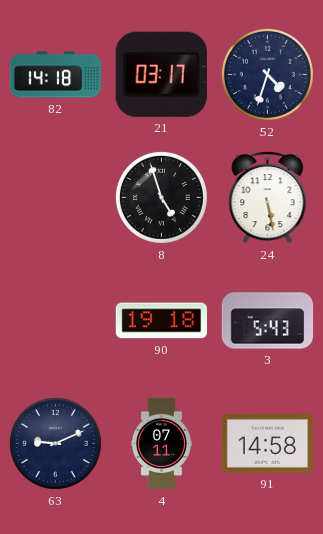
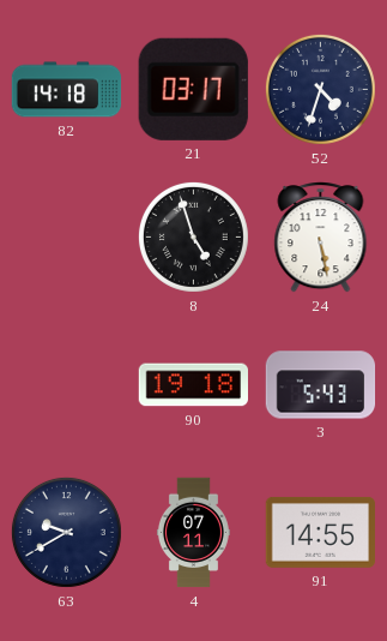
63: 9:11 -> 9:40 (66, 532)
91: 14:58 -> 14:55 (320, 532)
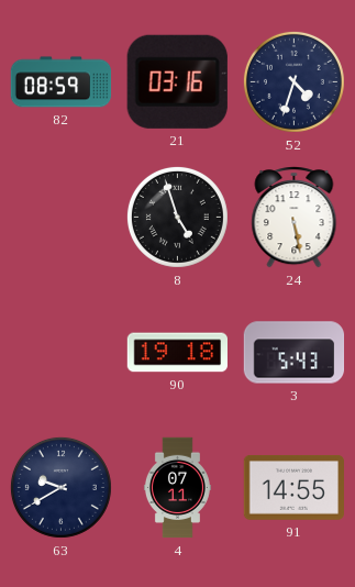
82: 14:18 -> 08:59 (62, 82)
21: 03:17 -> 03:16 (177, 81)
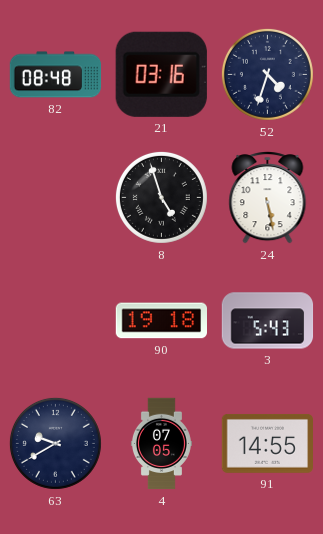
82: 08:59 -> 08:48 (56, 75)
4: 07:11 -> 07:05 (161, 444)
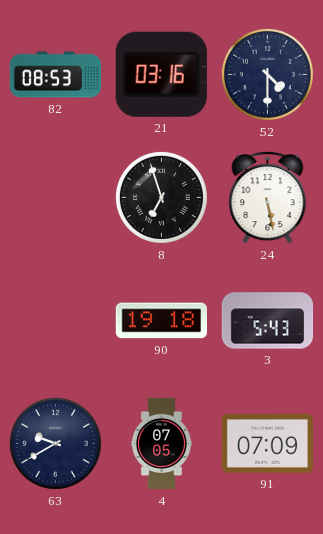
82: 08:48 -> 08:53 (56, 75)
52: 4:33 -> 4:30 (267, 74)
8: 4:57 -> 6:57 (161, 197)
91: 14:55 -> 07:09 (267, 443)
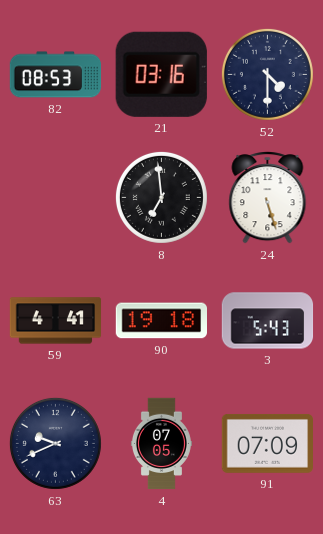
8: 6:57 -> 6:59 (161, 197)
24: 5:28 -> 5:27 (268, 198)
59: none -> 4:41 (56, 321)
63: 9:40 -> 9:41 (55, 443)
